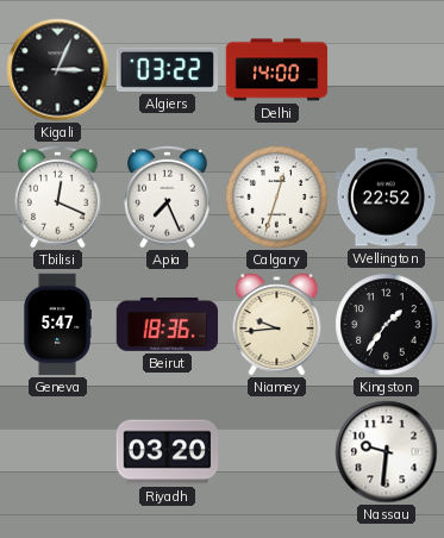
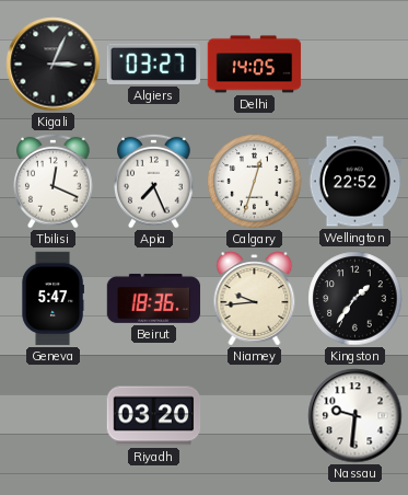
Algiers: 03:22 -> 03:27 (153, 64)
Delhi: 14:00 -> 14:05 (255, 65)
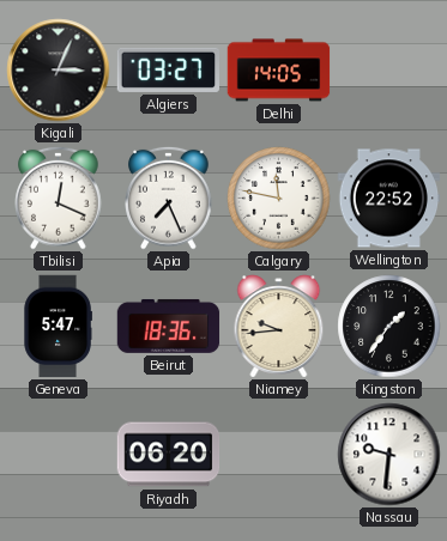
Calgary: 12:33 -> 11:47 (279, 199)
Riyadh: 03:20 -> 06:20 (169, 455)
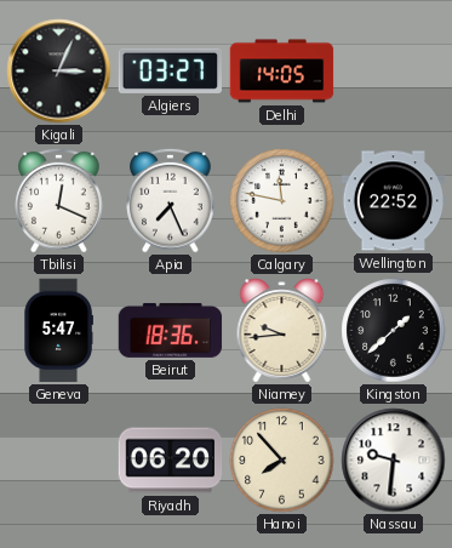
Kingston: 1:36 -> 1:38 (394, 331)
Hanoi: none -> 7:53 (282, 461)
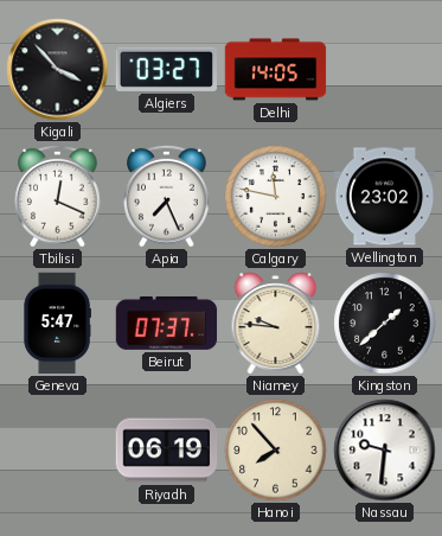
Kigali: 3:04 -> 3:53 (58, 70)
Wellington: 22:52 -> 23:02 (385, 197)
Beirut: 18:36 -> 07:37 (167, 323)
Niamey: 9:44 -> 9:46 (276, 324)
Riyadh: 06:20 -> 06:19 (167, 451)
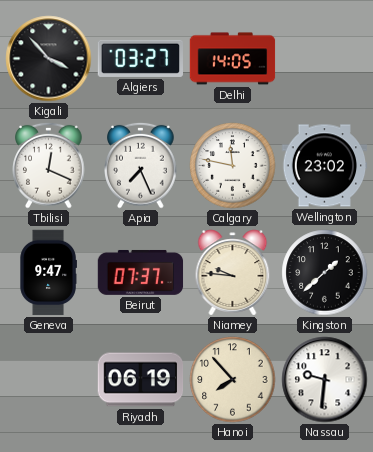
Geneva: 5:47 -> 9:47 (48, 273)
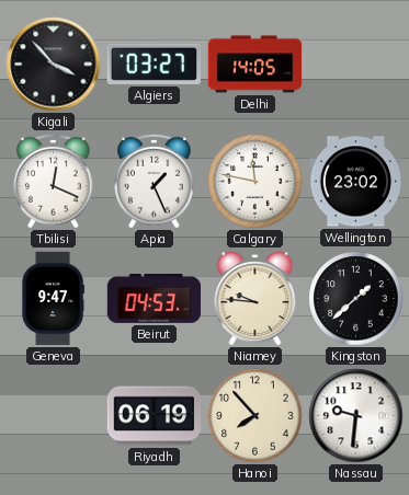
Apia: 7:26 -> 1:26 (155, 181)
Beirut: 07:37 -> 04:53 (155, 298)
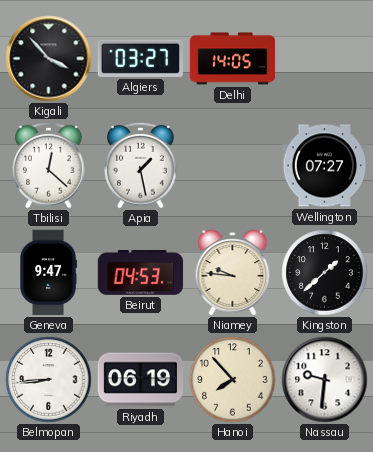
Tbilisi: 12:19 -> 12:22 (49, 165)
Apia: 1:26 -> 1:28 (141, 165)
Calgary: 11:47 -> none (255, 182)
Wellington: 23:02 -> 07:27 (325, 166)
Belmopan: none -> 8:44 (49, 380)
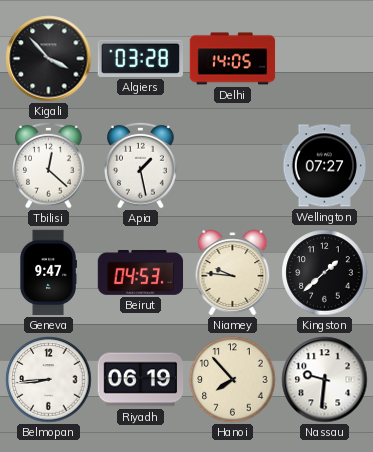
Algiers: 03:27 -> 03:28 (140, 58)
